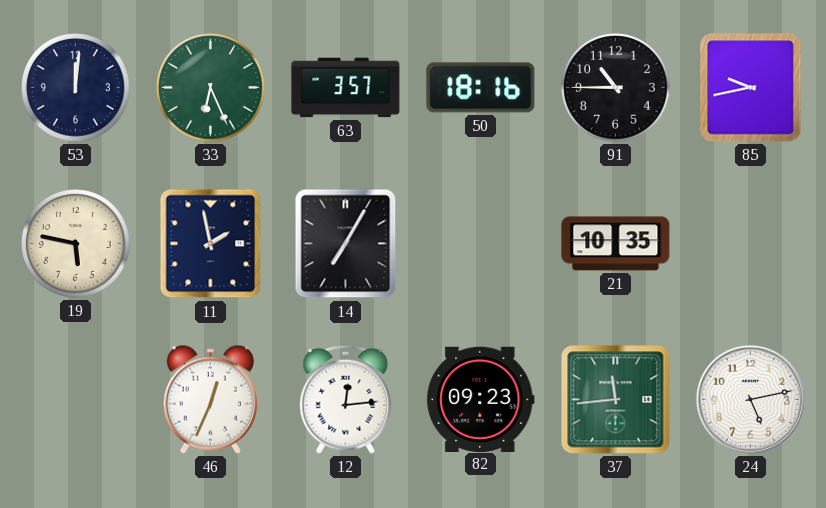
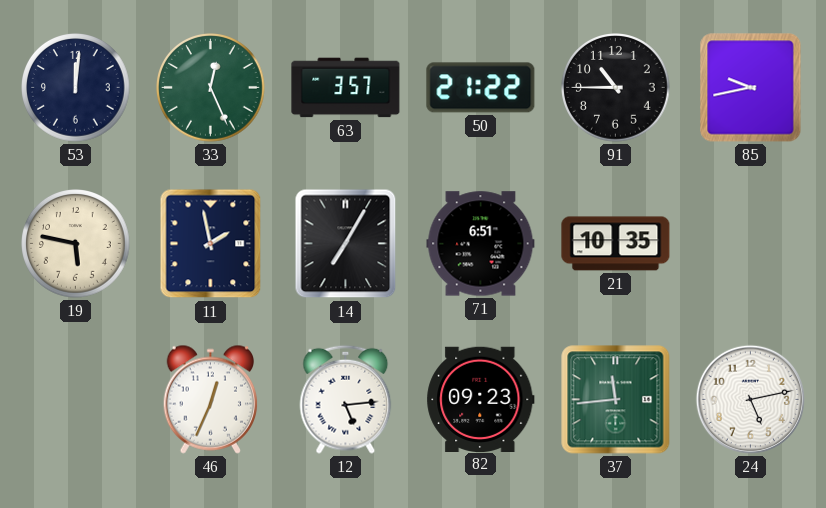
33: 6:26 -> 12:26 (211, 88)
50: 18:16 -> 21:22 (481, 88)
71: none -> 6:51 (481, 244)
12: 12:14 -> 5:14 (346, 399)
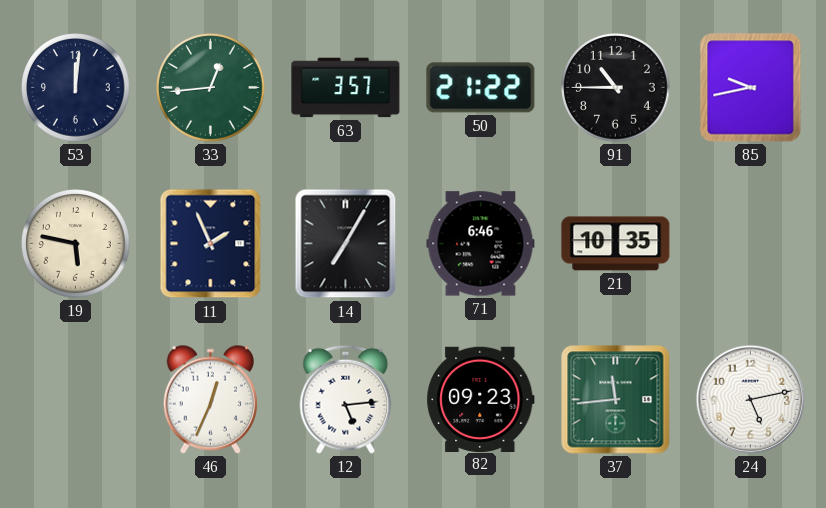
33: 12:26 -> 12:44 (211, 88)
11: 1:58 -> 1:56 (211, 244)
71: 6:51 -> 6:46 (481, 244)
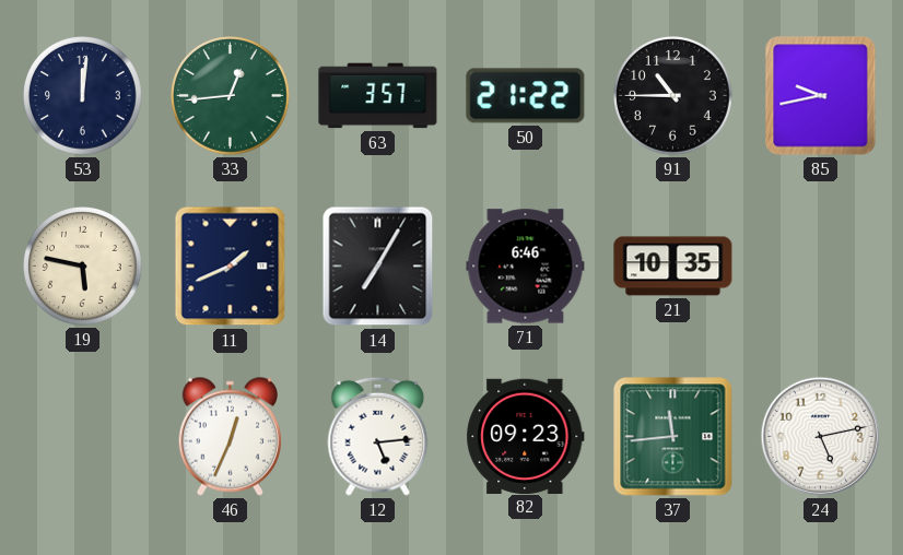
11: 1:56 -> 1:41 (231, 267)
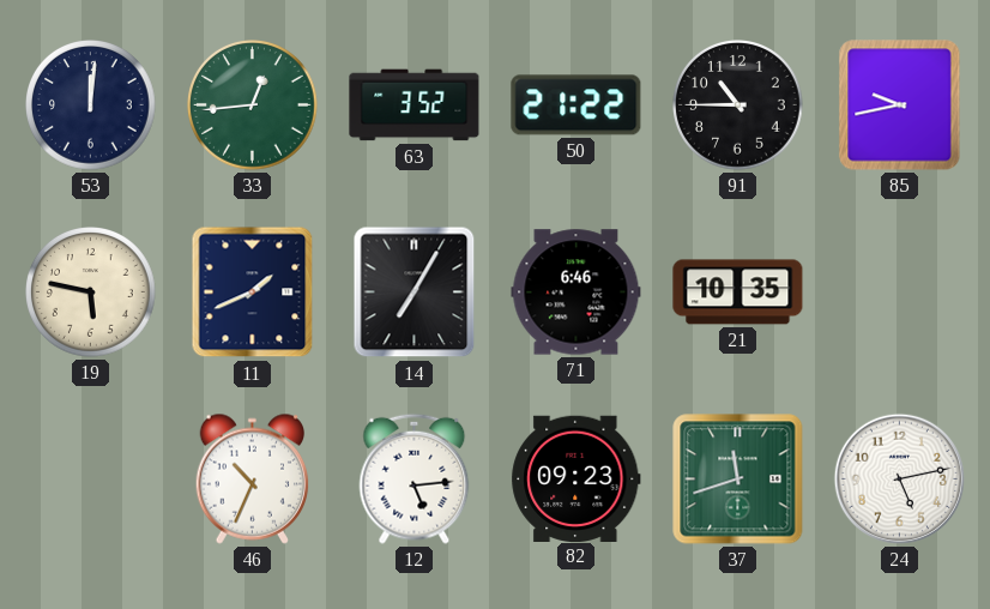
63: 3:57 -> 3:52 (415, 105)
46: 12:34 -> 10:34 (253, 478)
37: 11:44 -> 11:42 (738, 480)
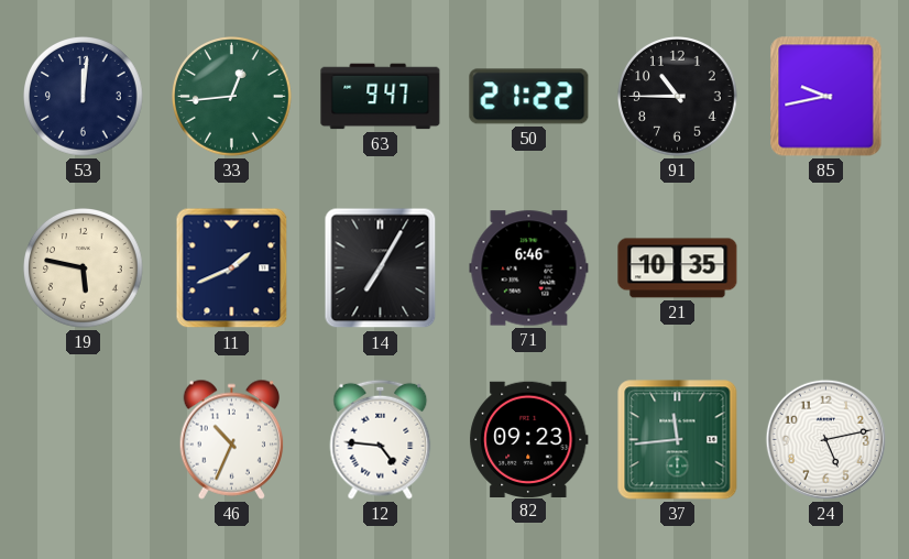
63: 3:52 -> 9:47 (381, 97)
12: 5:14 -> 4:46 (381, 439)
37: 11:42 -> 11:44 (678, 440)
